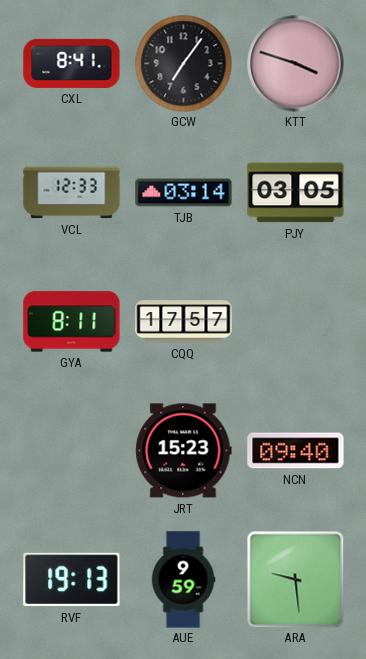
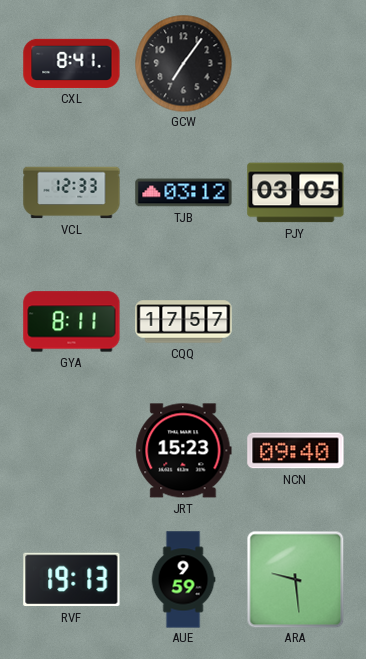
KTT: 3:48 -> none (296, 64)
TJB: 03:14 -> 03:12 (184, 193)
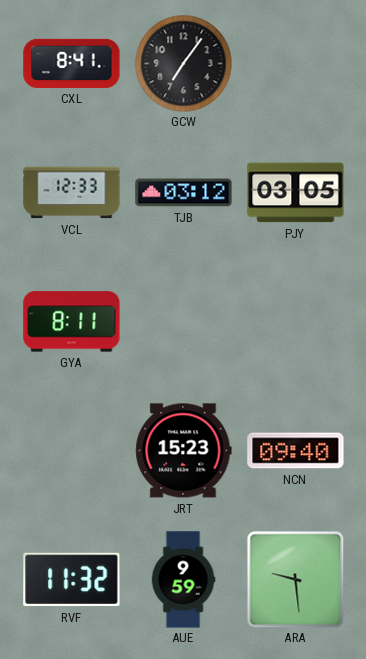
CQQ: 17:57 -> none (184, 322)
RVF: 19:13 -> 11:32 (72, 580)
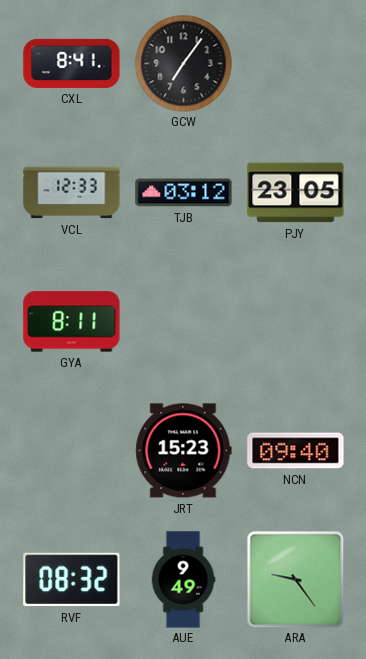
PJY: 03:05 -> 23:05 (296, 193)
RVF: 11:32 -> 08:32 (72, 580)
AUE: 9:59 -> 9:49 (183, 580)
ARA: 9:29 -> 9:24 (295, 579)
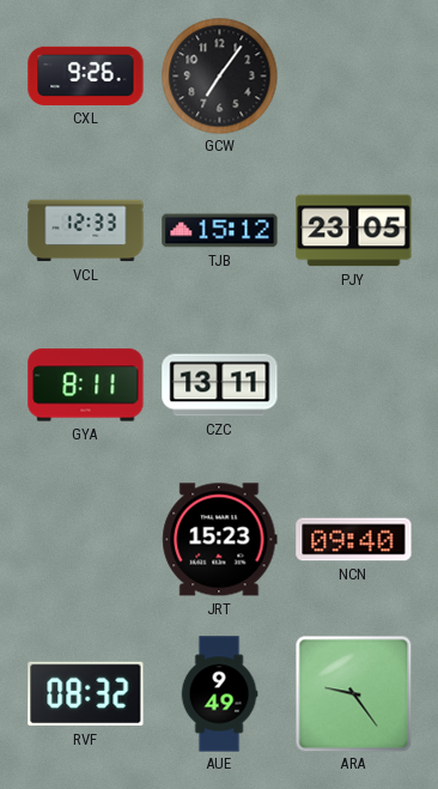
CXL: 8:41 -> 9:26 (86, 75)
TJB: 03:12 -> 15:12 (220, 231)
CZC: none -> 13:11 (220, 386)
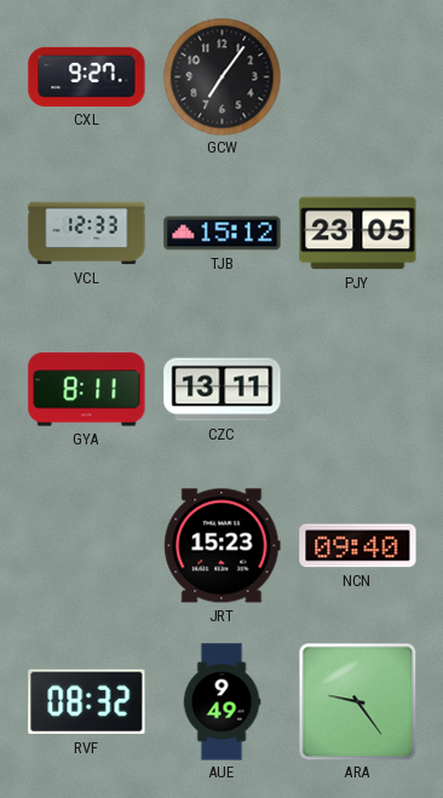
CXL: 9:26 -> 9:27 (87, 76)
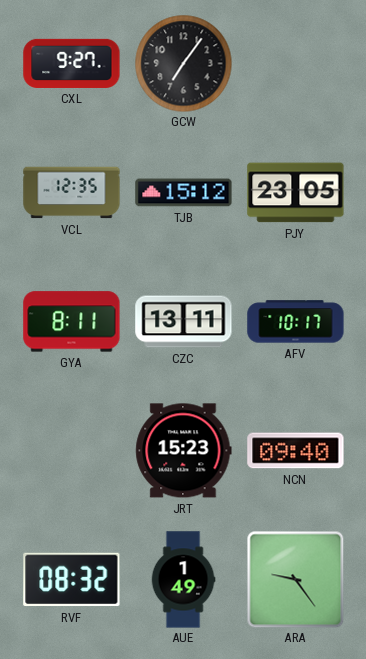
VCL: 12:33 -> 12:35 (72, 193)
AFV: none -> 10:17 (296, 322)
AUE: 9:49 -> 1:49 (183, 580)
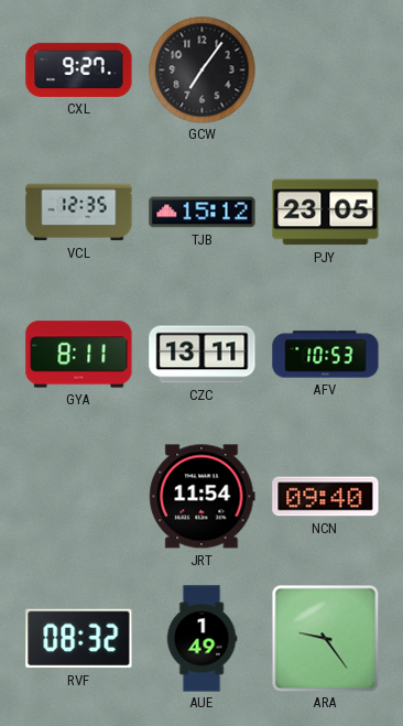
AFV: 10:17 -> 10:53 (326, 355)
JRT: 15:23 -> 11:54 (203, 497)
